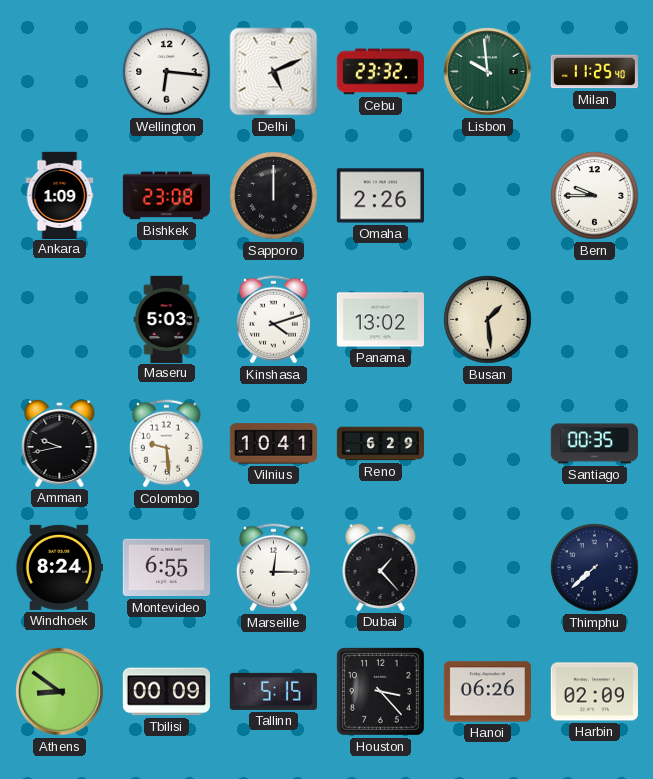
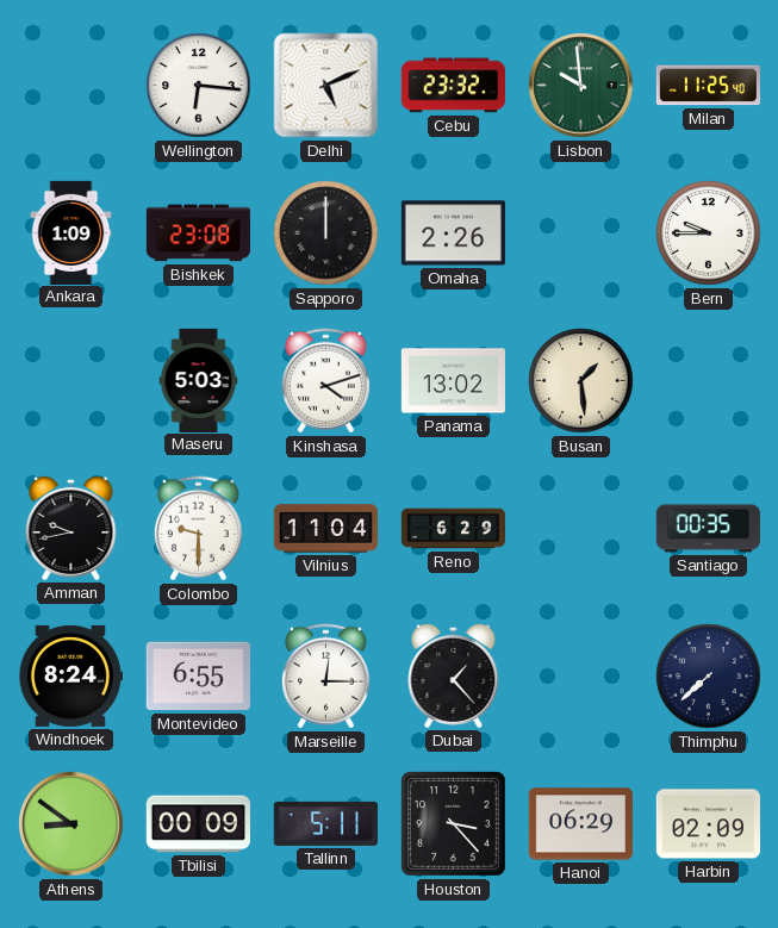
Colombo: 9:29 -> 9:30 (198, 529)
Vilnius: 10:41 -> 11:04 (325, 529)
Tallinn: 5:15 -> 5:11 (325, 823)
Hanoi: 06:26 -> 06:29 (580, 824)
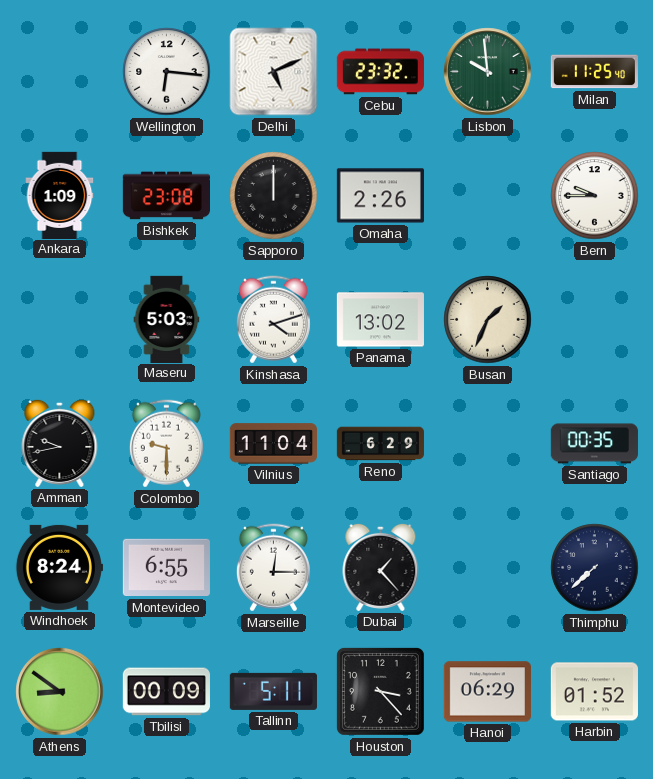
Busan: 1:29 -> 1:34 (488, 320)
Harbin: 02:09 -> 01:52 (594, 692)
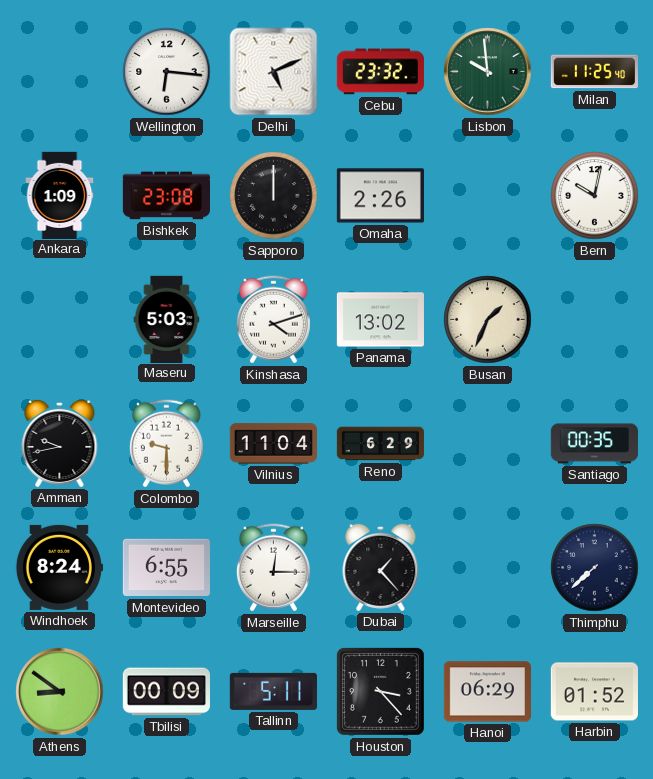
Bern: 9:45 -> 10:02 (595, 196)
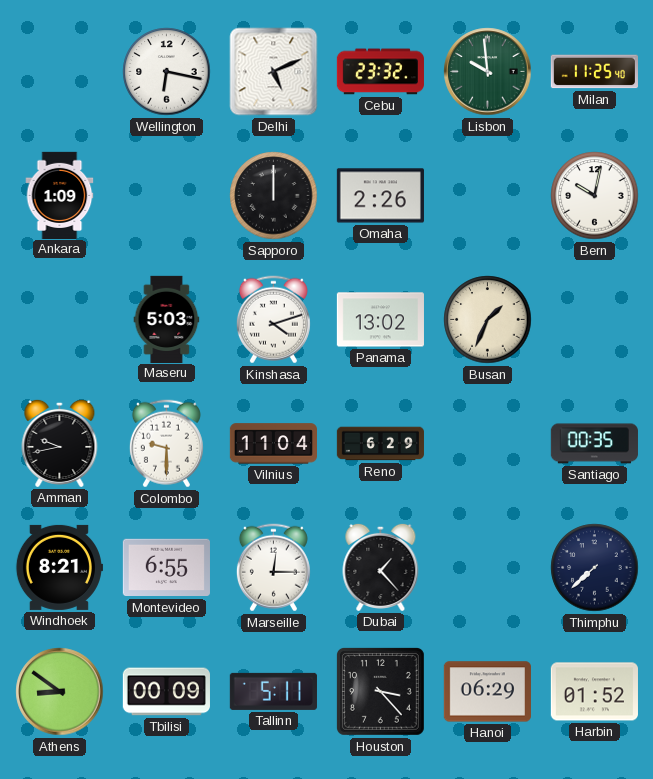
Wellington: 6:16 -> 6:17 (167, 72)
Bishkek: 23:08 -> none (166, 196)
Windhoek: 8:24 -> 8:21 (59, 567)
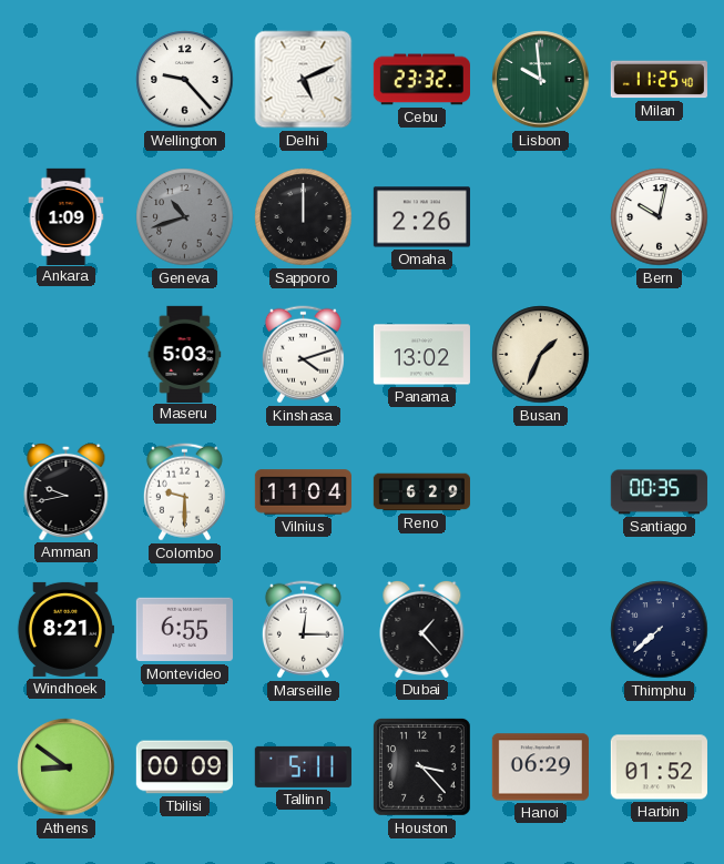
Wellington: 6:17 -> 9:23 (185, 80)
Geneva: none -> 10:42 (185, 217)
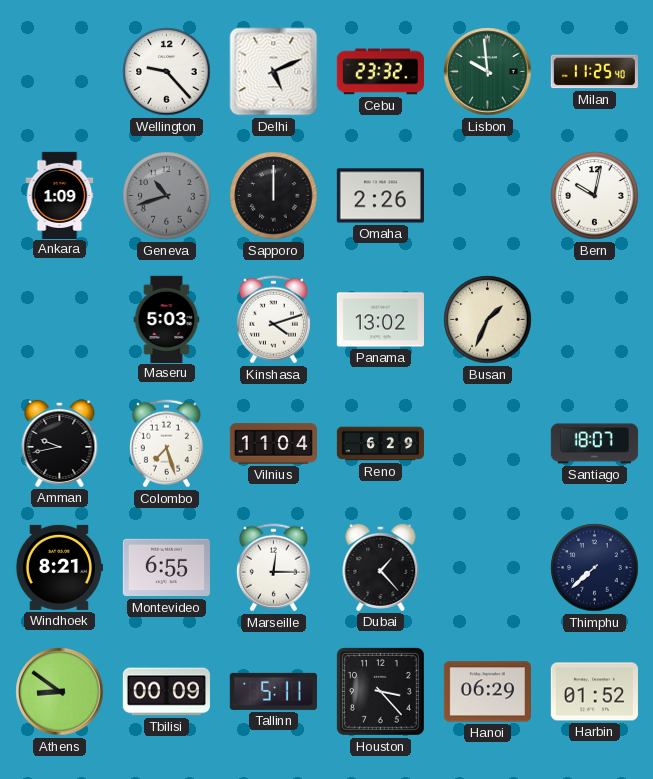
Colombo: 9:30 -> 7:27 (166, 444)
Santiago: 00:35 -> 18:07 (594, 444)
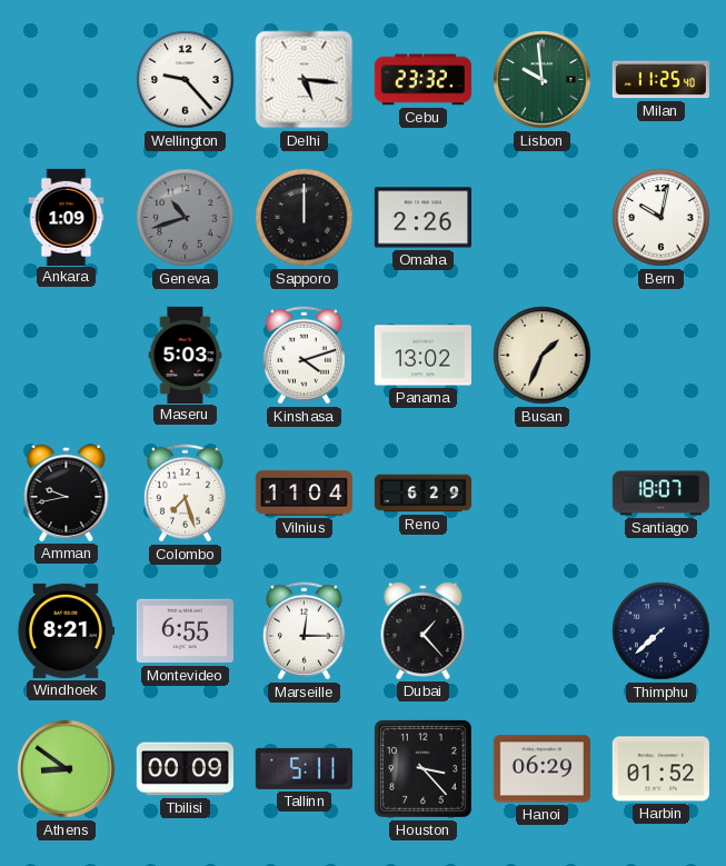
Delhi: 5:11 -> 5:16 (305, 80)
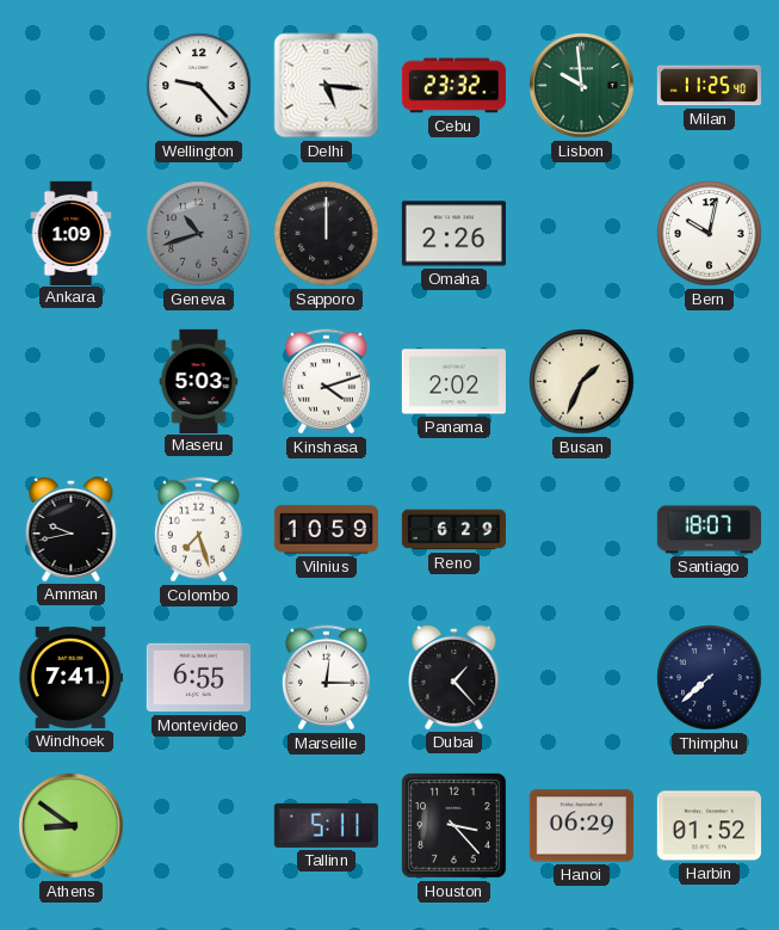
Panama: 13:02 -> 2:02 (453, 382)
Vilnius: 11:04 -> 10:59 (326, 530)
Windhoek: 8:21 -> 7:41 (70, 677)
Tbilisi: 00:09 -> none (185, 769)
